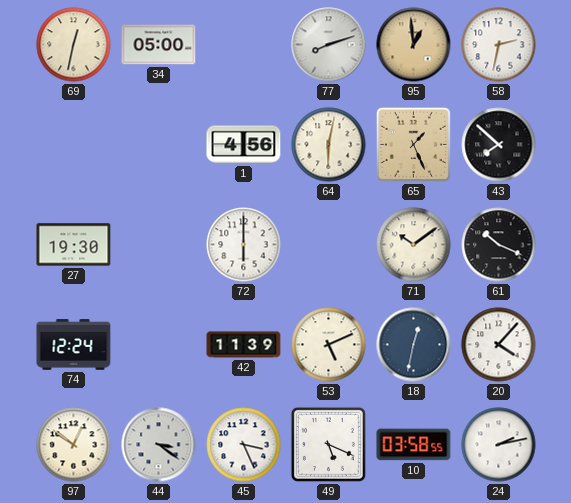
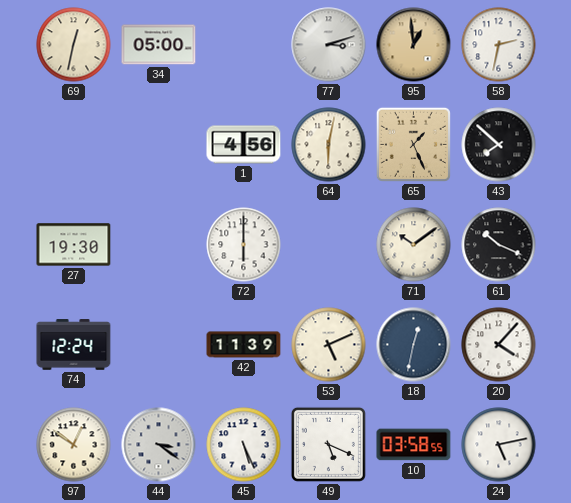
77: 8:12 -> 3:12 (329, 45)
45: 3:26 -> 5:26 (244, 445)
24: 2:13 -> 5:13 (499, 445)
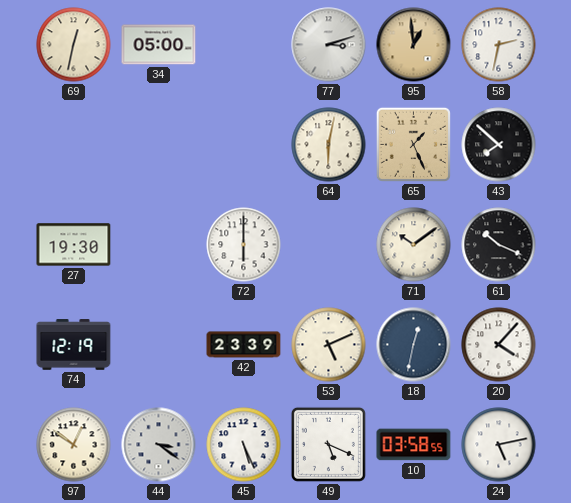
1: 4:56 -> none (244, 145)
74: 12:24 -> 12:19 (74, 345)
42: 11:39 -> 23:39 (244, 345)
